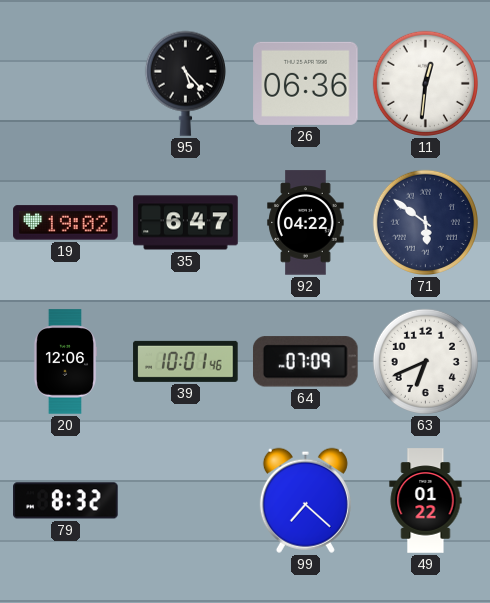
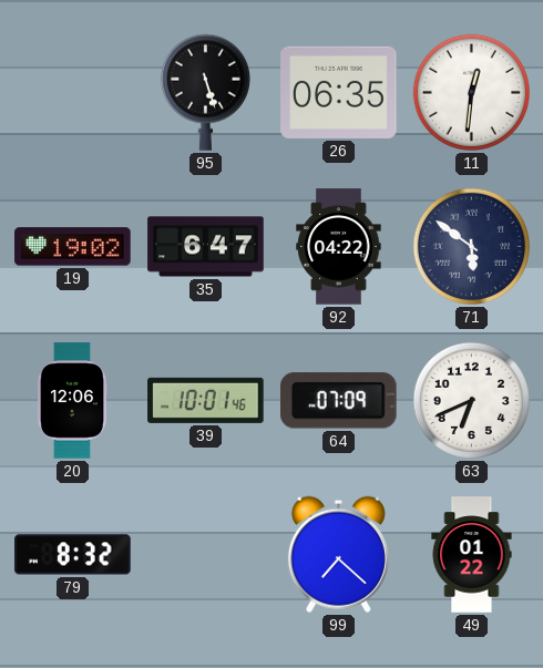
95: 5:23 -> 5:27 (205, 92)
26: 06:36 -> 06:35 (339, 92)
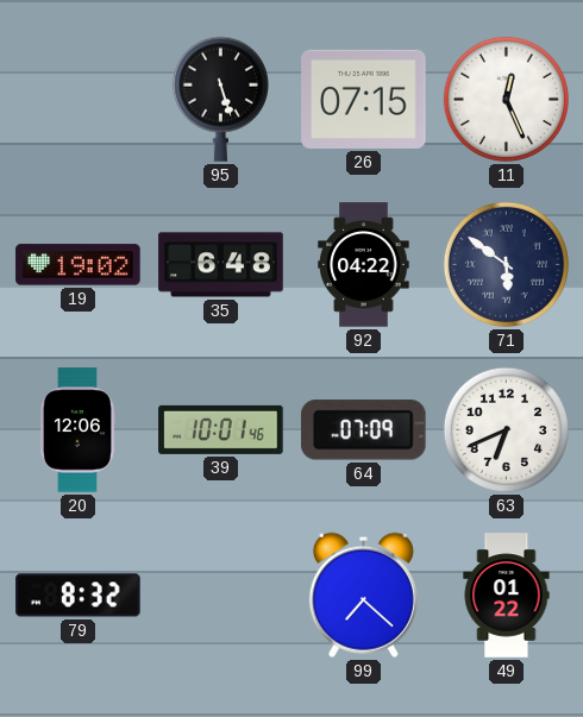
26: 06:35 -> 07:15 (364, 99)
11: 12:31 -> 12:26 (506, 99)
35: 6:47 -> 6:48 (221, 265)
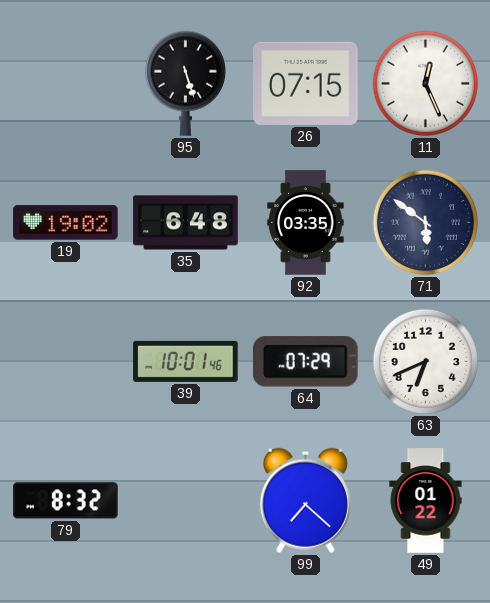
92: 04:22 -> 03:35 (306, 223)
20: 12:06 -> none (77, 430)
64: 07:09 -> 07:29 (305, 362)
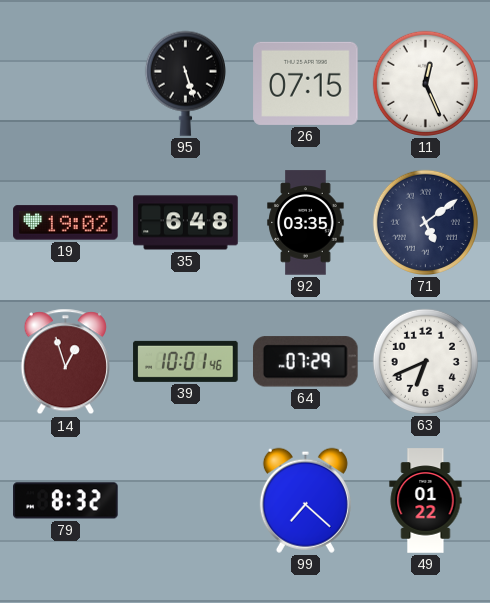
71: 5:51 -> 5:09 (425, 222)
14: none -> 12:57 (65, 362)
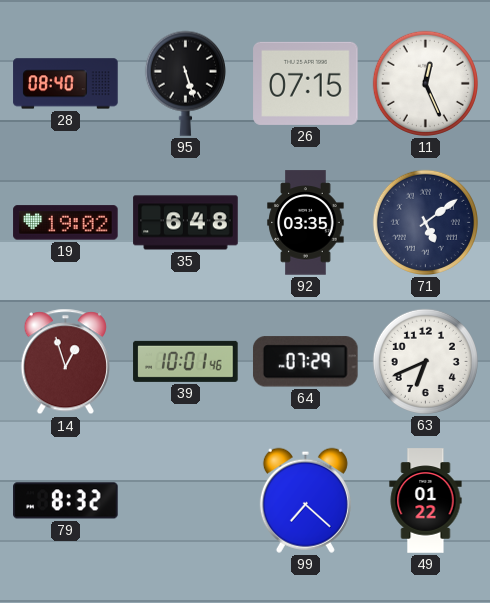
28: none -> 08:40 (66, 84)
